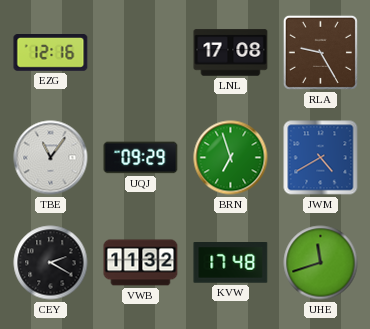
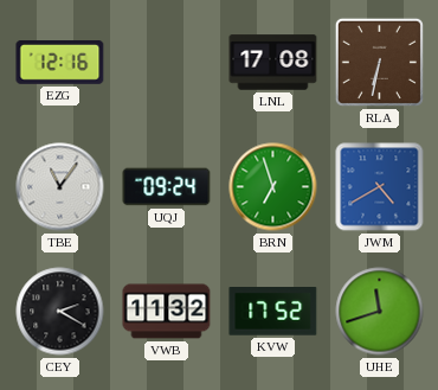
RLA: 9:25 -> 6:32 (379, 62)
UQJ: 09:29 -> 09:24 (167, 187)
KVW: 17:48 -> 17:52 (273, 312)
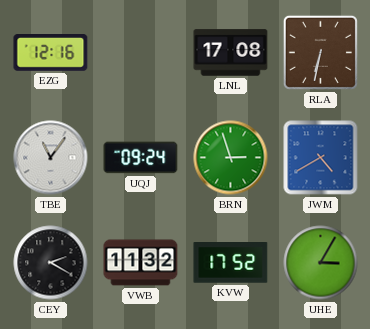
BRN: 6:57 -> 2:57 (231, 158)
UHE: 11:42 -> 3:05 (321, 263)
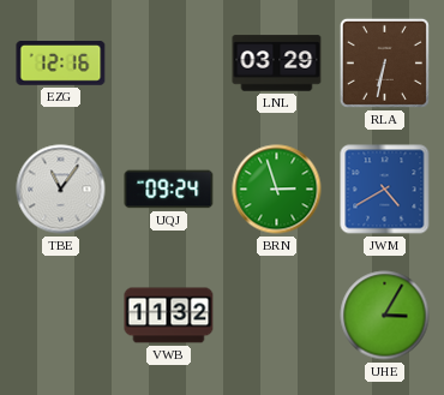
LNL: 17:08 -> 03:29 (277, 64)
CEY: 2:20 -> none (51, 263)
KVW: 17:52 -> none (231, 263)
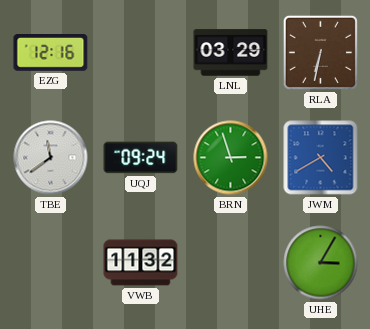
TBE: 11:06 -> 11:39 (51, 158)
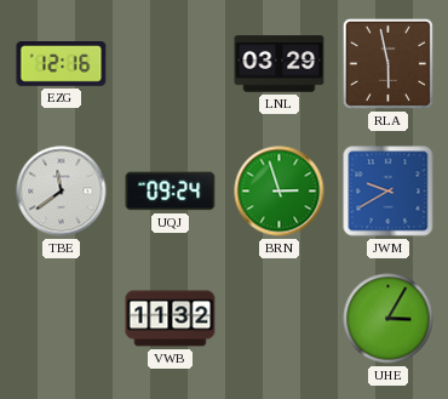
RLA: 6:32 -> 5:58 (387, 63)
JWM: 4:40 -> 9:40 (389, 192)
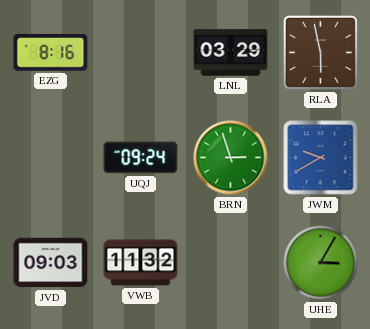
EZG: 12:16 -> 8:16 (51, 53)
TBE: 11:39 -> none (62, 192)
JVD: none -> 09:03 (51, 263)
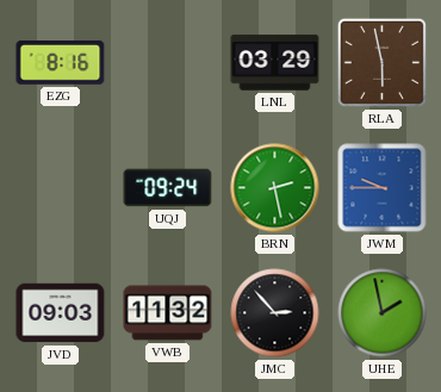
BRN: 2:57 -> 2:28 (275, 188)
JWM: 9:40 -> 9:45 (383, 188)
JMC: none -> 2:53 (275, 313)
UHE: 3:05 -> 1:58 (383, 313)
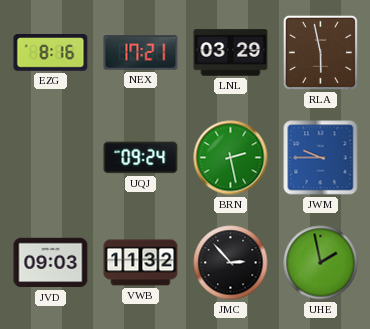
NEX: none -> 17:21 (141, 53)
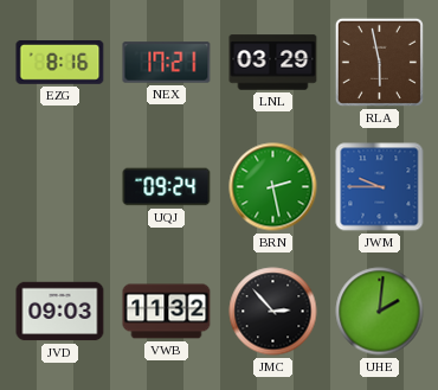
UHE: 1:58 -> 2:01 (380, 312)
